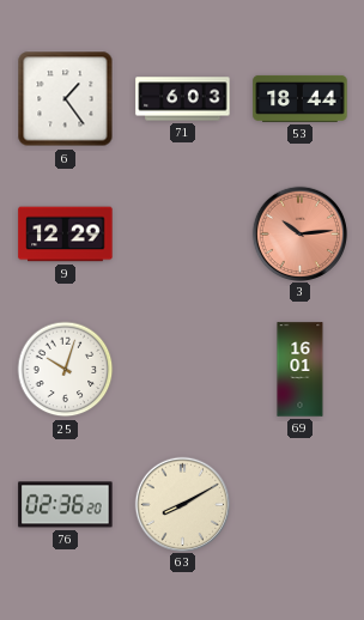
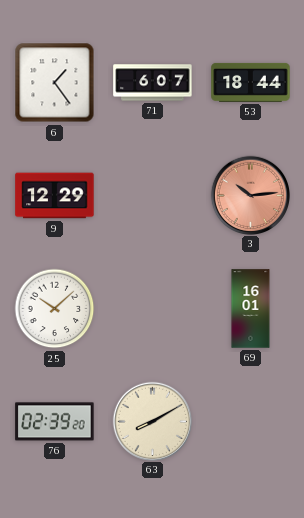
71: 6:03 -> 6:07 (153, 83)
25: 10:03 -> 10:08 (55, 309)
76: 02:36 -> 02:39 (55, 422)
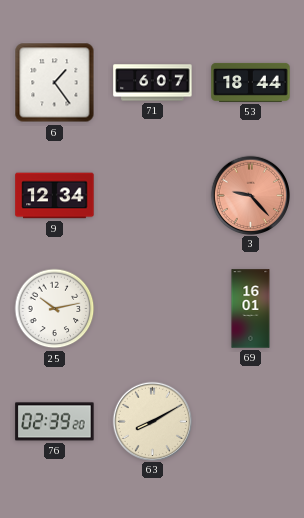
9: 12:29 -> 12:34 (55, 196)
3: 10:14 -> 9:23 (250, 195)
25: 10:08 -> 10:13 (55, 309)
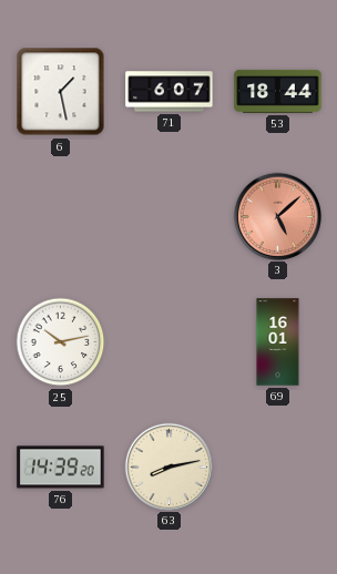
6: 1:24 -> 1:28 (61, 92)
9: 12:34 -> none (55, 196)
3: 9:23 -> 5:08 (277, 216)
76: 02:39 -> 14:39 (61, 468)
63: 8:10 -> 8:13 (168, 467)
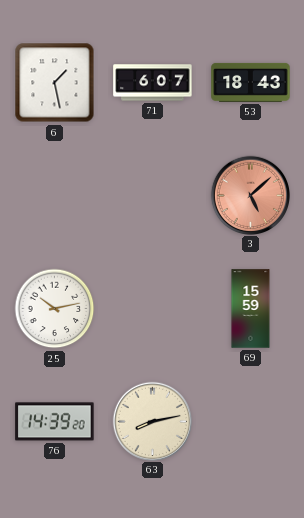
53: 18:44 -> 18:43 (251, 82)
69: 16:01 -> 15:59 (251, 309)
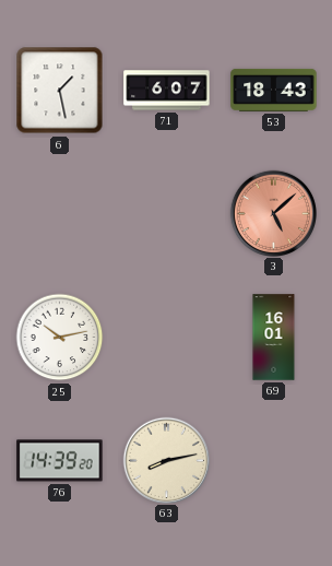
69: 15:59 -> 16:01 (274, 338)
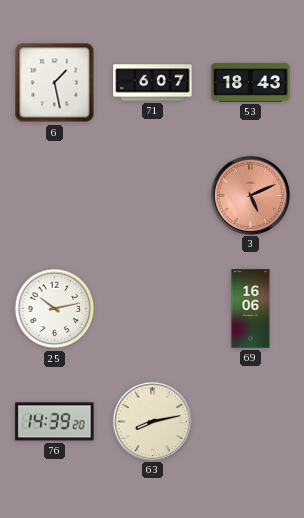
3: 5:08 -> 5:11 (250, 195)
69: 16:01 -> 16:06 (251, 309)
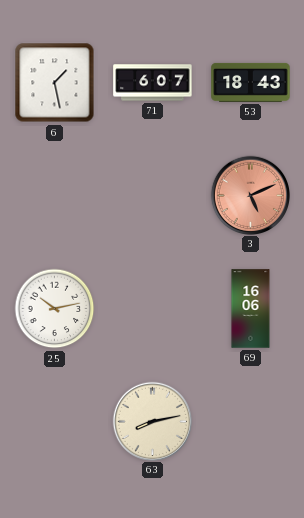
76: 14:39 -> none (55, 422)
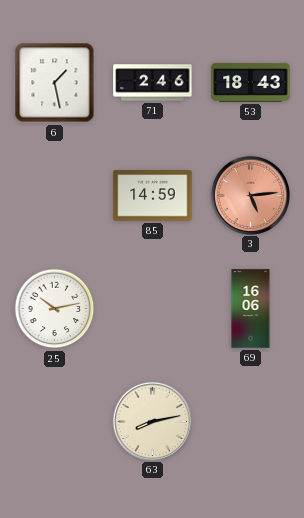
71: 6:07 -> 2:46 (153, 83)
85: none -> 14:59 (153, 196)
3: 5:11 -> 5:14 (250, 195)
